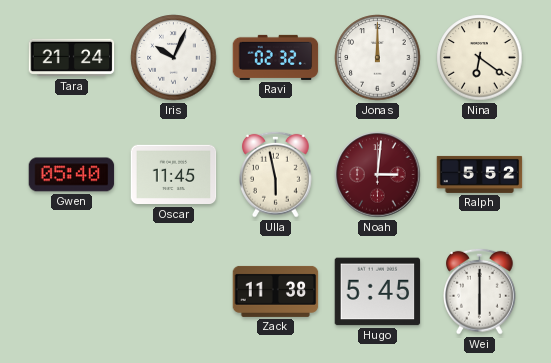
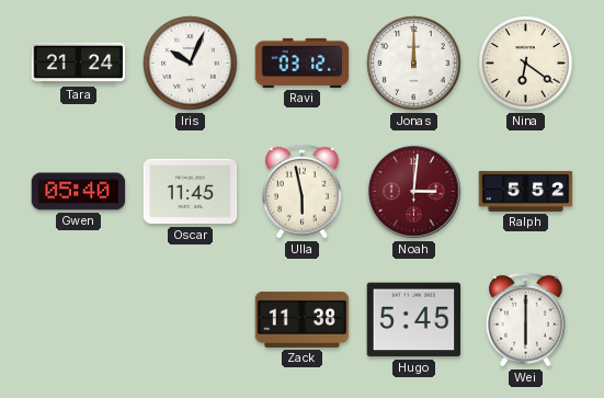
Ravi: 02:32 -> 03:12 (303, 62)
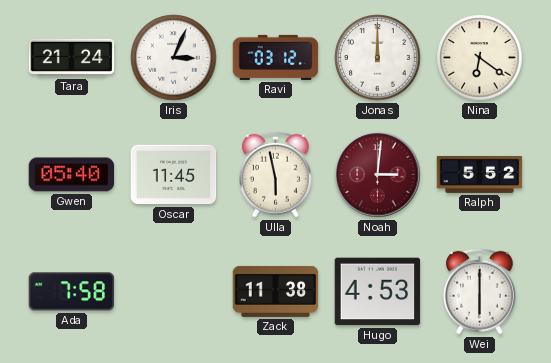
Iris: 10:04 -> 3:04 (174, 58)
Ada: none -> 7:58 (72, 292)
Hugo: 5:45 -> 4:53 (378, 292)
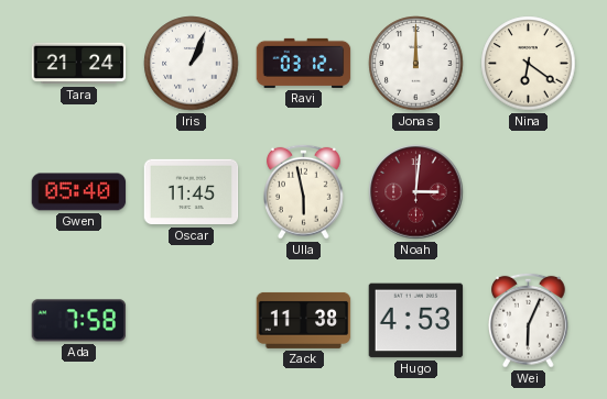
Iris: 3:04 -> 1:04 (192, 64)
Ralph: 5:52 -> none (480, 174)
Wei: 6:00 -> 6:04 (529, 320)
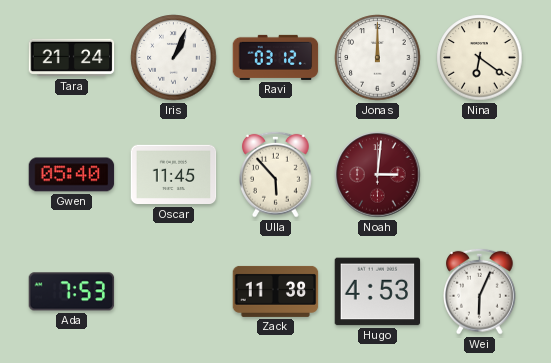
Ulla: 5:58 -> 5:53 (276, 174)
Ada: 7:58 -> 7:53 (72, 292)
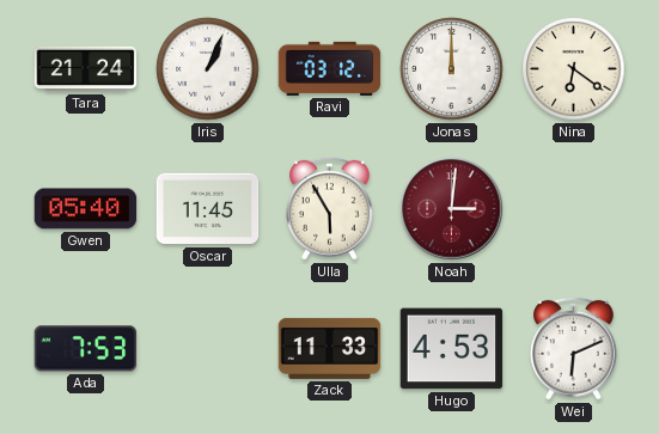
Ulla: 5:53 -> 5:55 (330, 208)
Zack: 11:38 -> 11:33 (330, 348)
Wei: 6:04 -> 6:11 (574, 348)
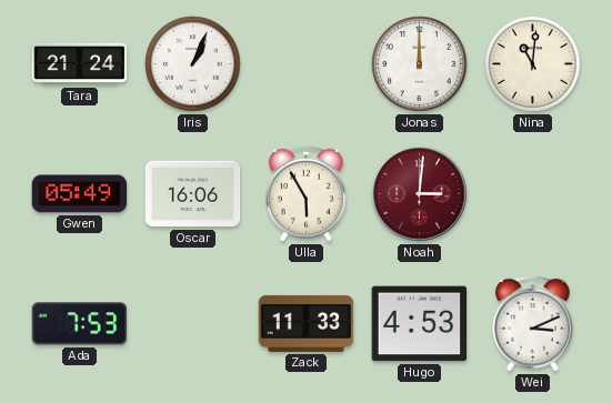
Ravi: 03:12 -> none (330, 68)
Nina: 6:21 -> 11:01 (533, 64)
Gwen: 05:40 -> 05:49 (80, 194)
Oscar: 11:45 -> 16:06 (193, 194)
Wei: 6:11 -> 3:11 (533, 323)
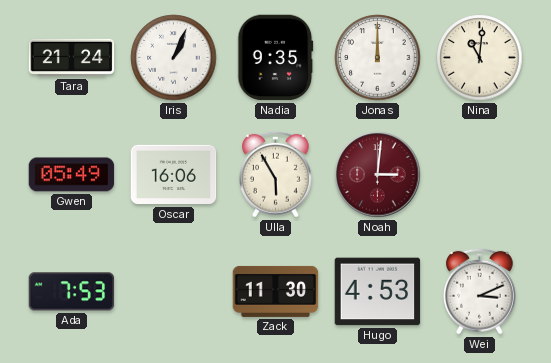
Nadia: none -> 9:35 (276, 58)
Zack: 11:33 -> 11:30 (276, 291)
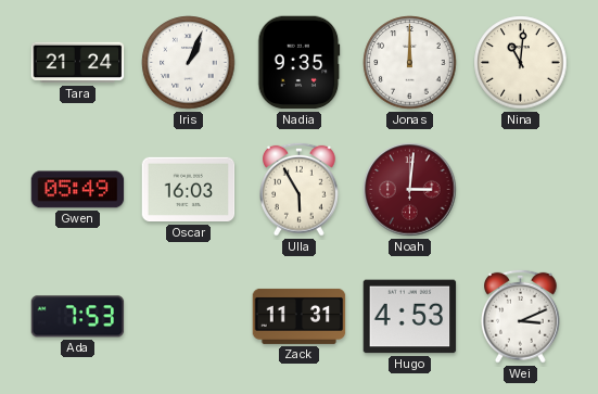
Oscar: 16:06 -> 16:03 (189, 190)
Zack: 11:30 -> 11:31 (300, 316)
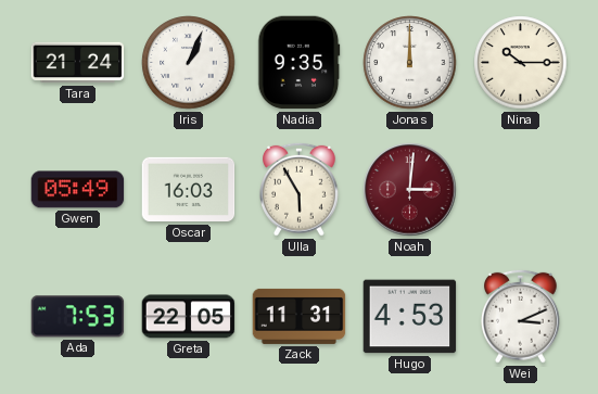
Nina: 11:01 -> 10:15 (521, 63)
Greta: none -> 22:05 (189, 317)
